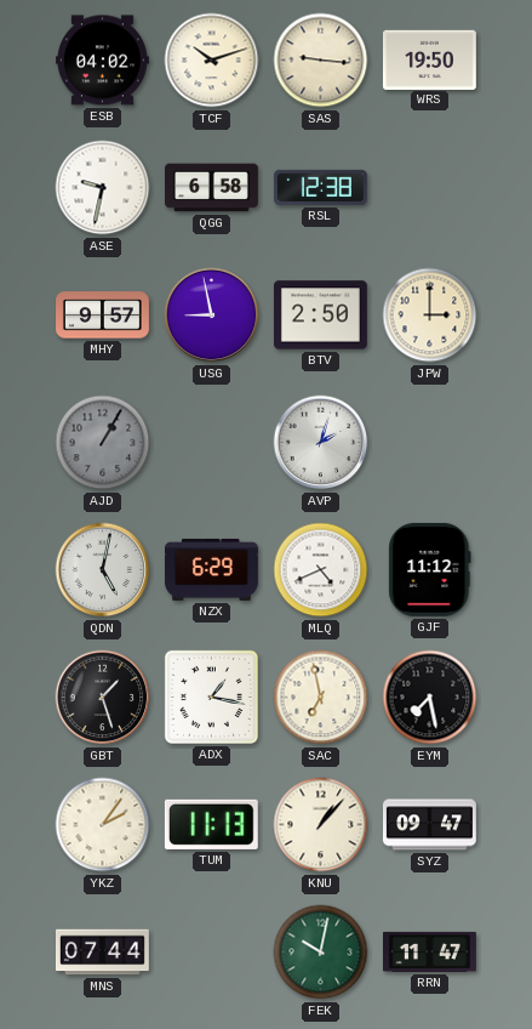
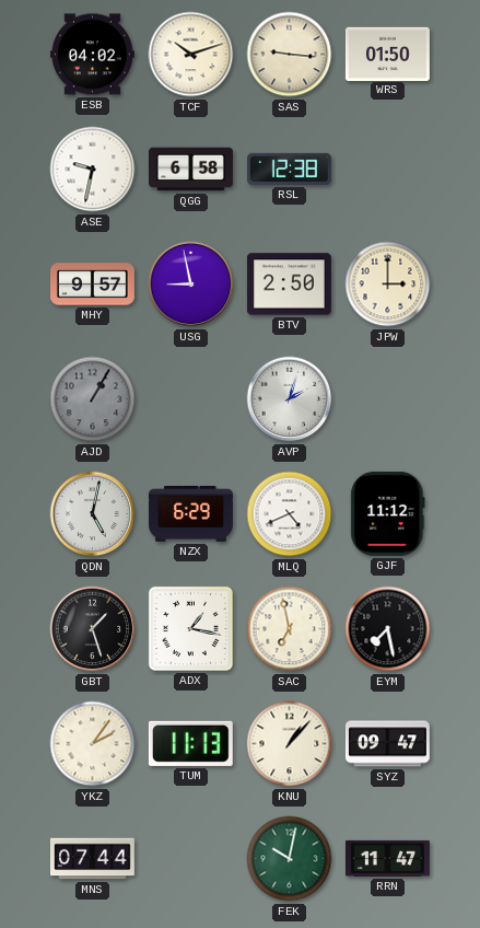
WRS: 19:50 -> 01:50 (387, 54)
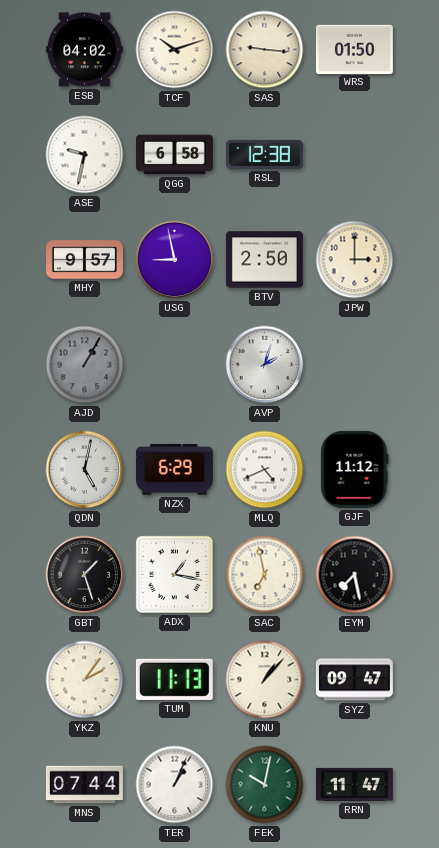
TER: none -> 1:04 (175, 785)
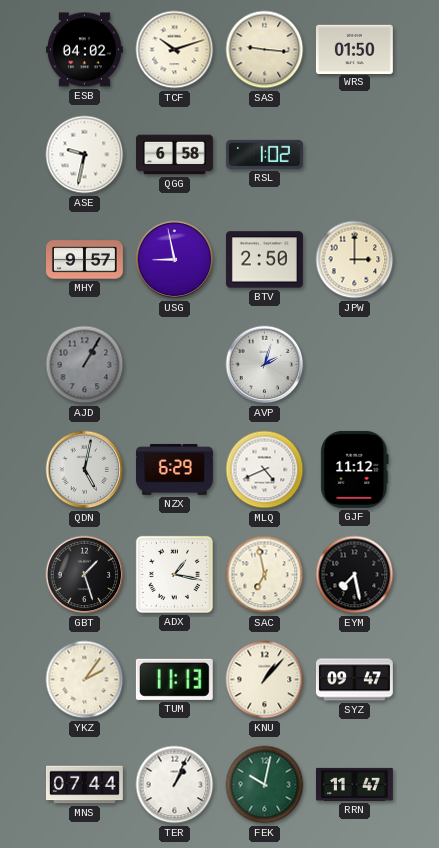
RSL: 12:38 -> 1:02 (264, 154)
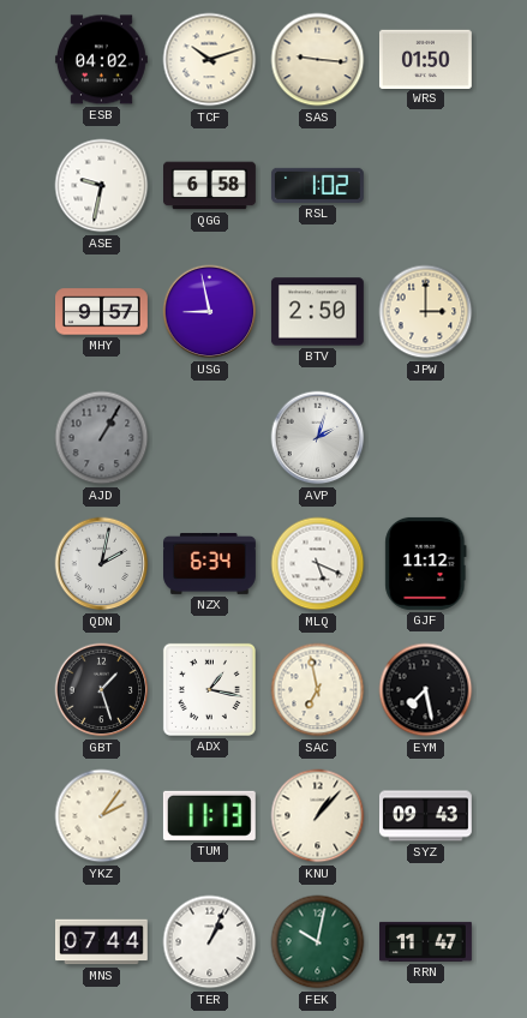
QDN: 5:02 -> 2:02 (102, 564)
NZX: 6:29 -> 6:34 (210, 563)
MLQ: 4:41 -> 5:19 (318, 564)
SYZ: 09:47 -> 09:43 (425, 816)
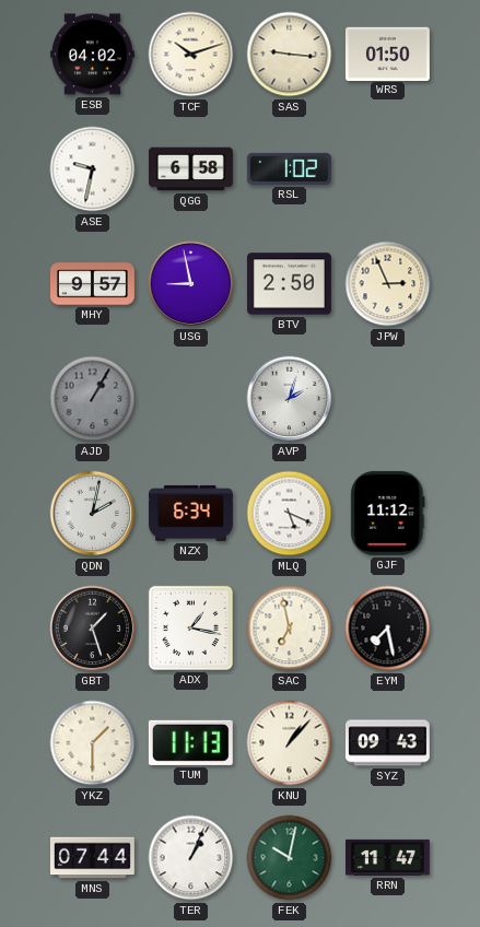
JPW: 3:00 -> 2:56 (388, 284)
YKZ: 2:06 -> 1:30 (93, 743)
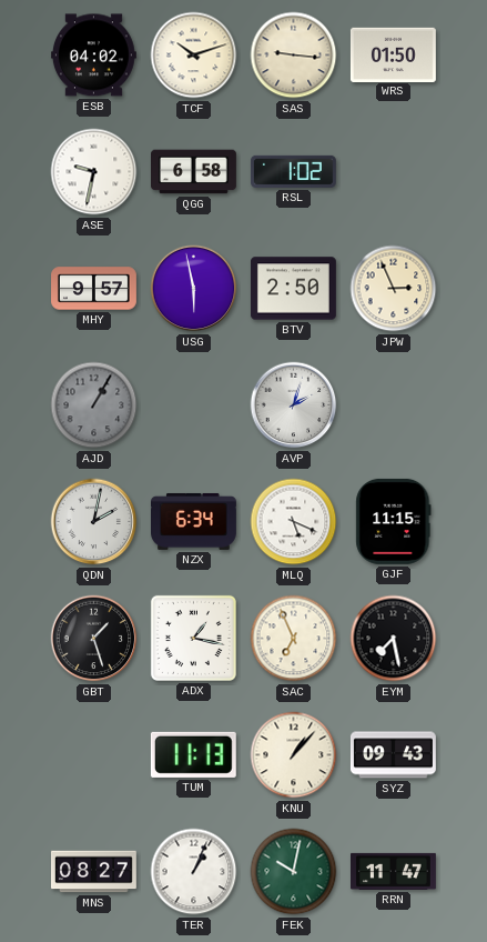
USG: 8:58 -> 5:58 (194, 289)
GJF: 11:12 -> 11:15 (394, 521)
SAC: 6:58 -> 6:56 (294, 639)
YKZ: 1:30 -> none (93, 743)
MNS: 07:44 -> 08:27 (93, 872)
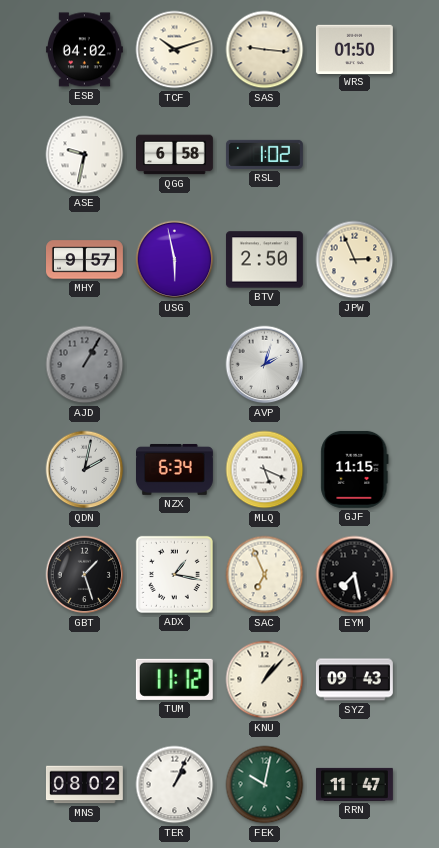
TUM: 11:13 -> 11:12 (174, 679)
MNS: 08:27 -> 08:02 (84, 785)
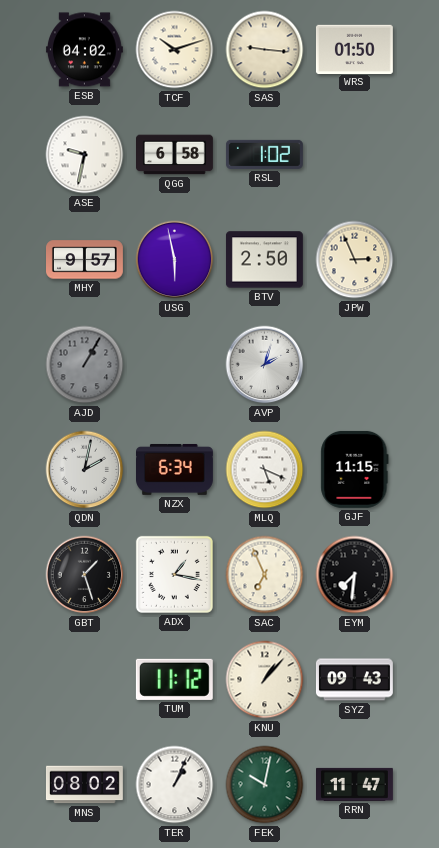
EYM: 7:28 -> 7:31 (355, 575)
